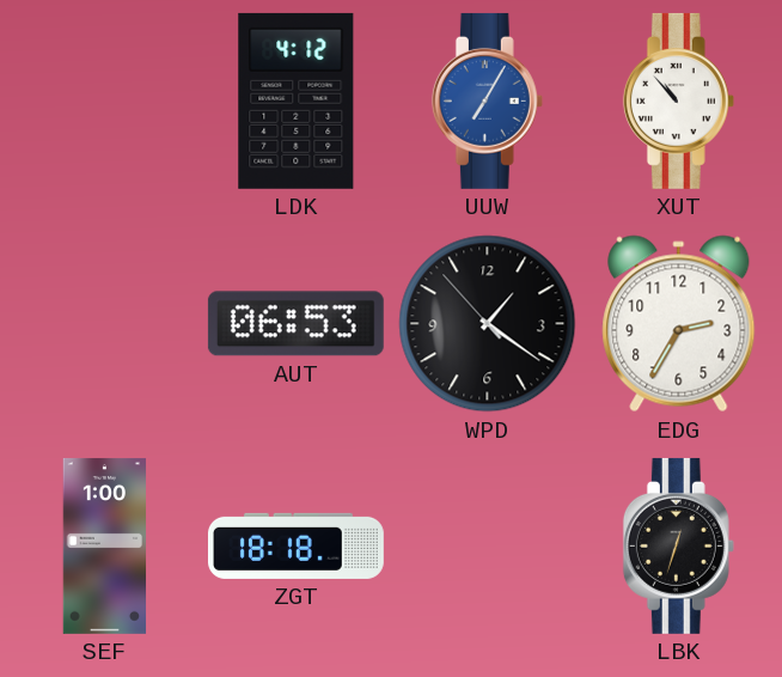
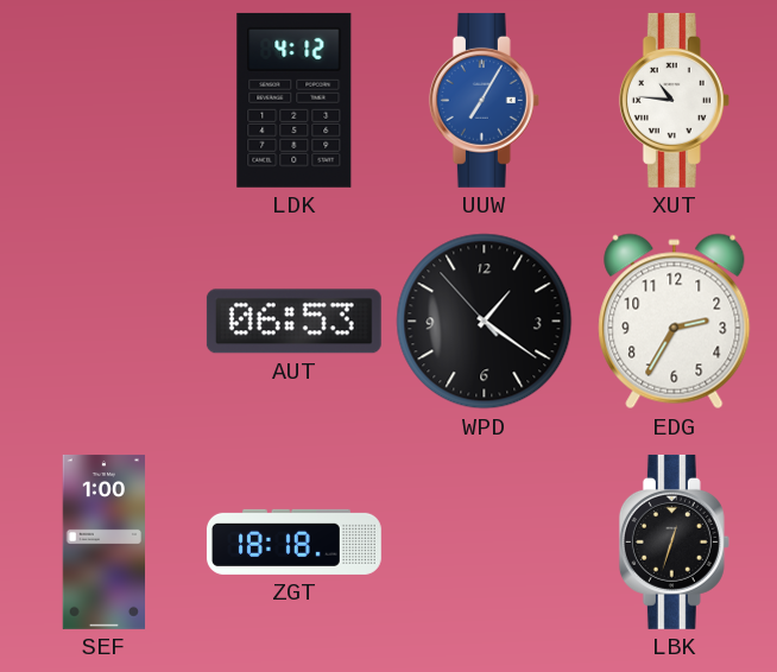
XUT: 10:53 -> 10:46 (674, 100)
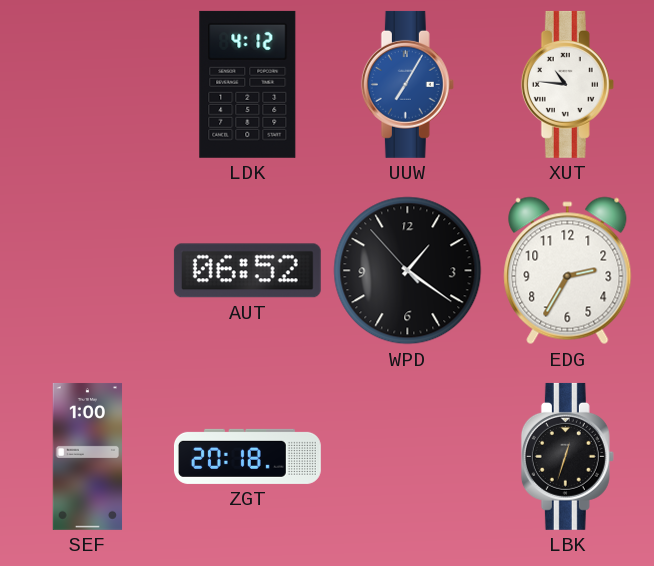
AUT: 06:53 -> 06:52 (247, 271)
ZGT: 18:18 -> 20:18 (247, 456)
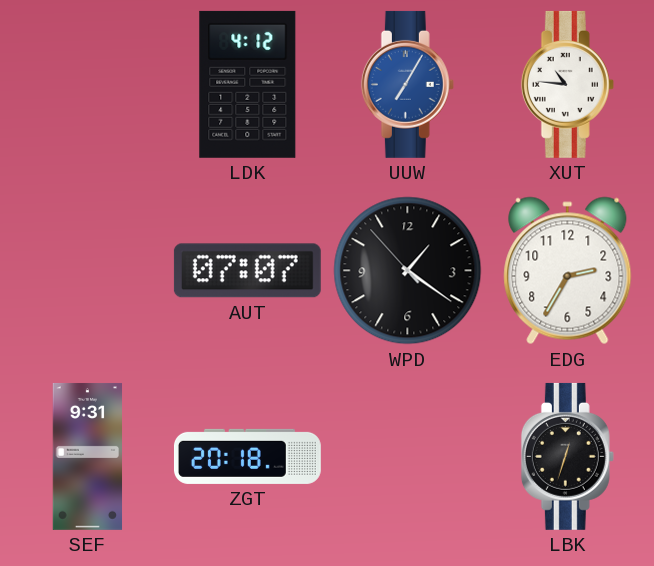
AUT: 06:52 -> 07:07 (247, 271)
SEF: 1:00 -> 9:31 (88, 456)
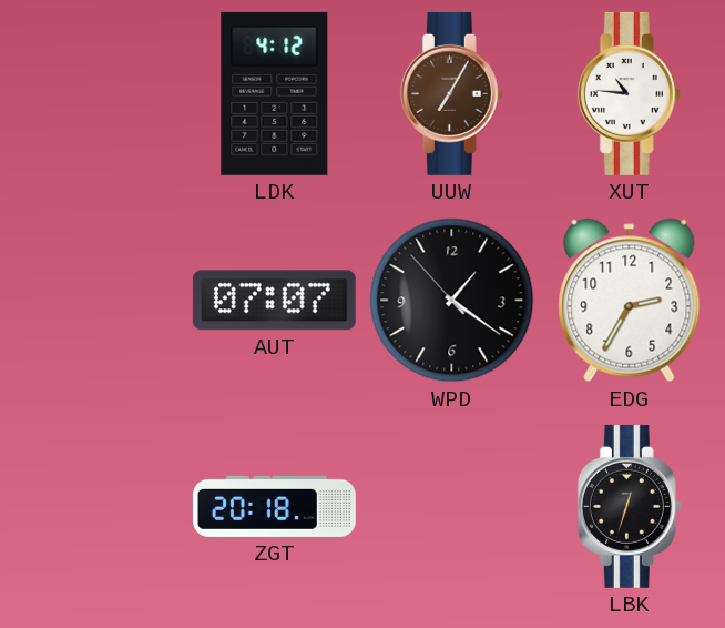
UUW dial: blue -> brown (451, 93)
SEF: 9:31 -> none (88, 456)
